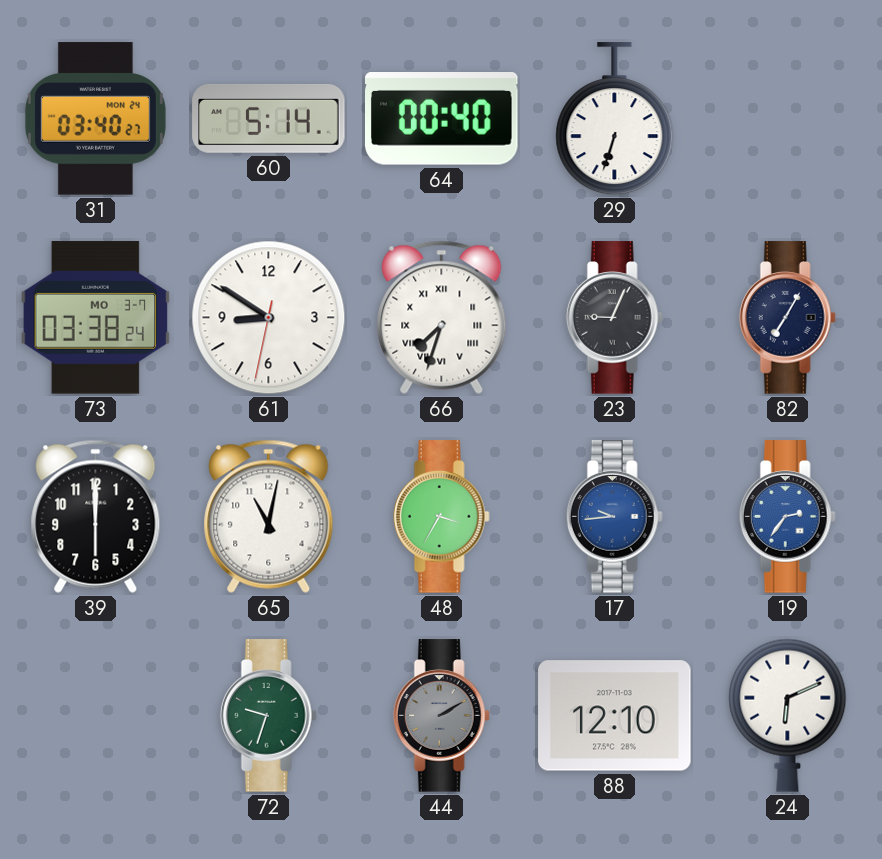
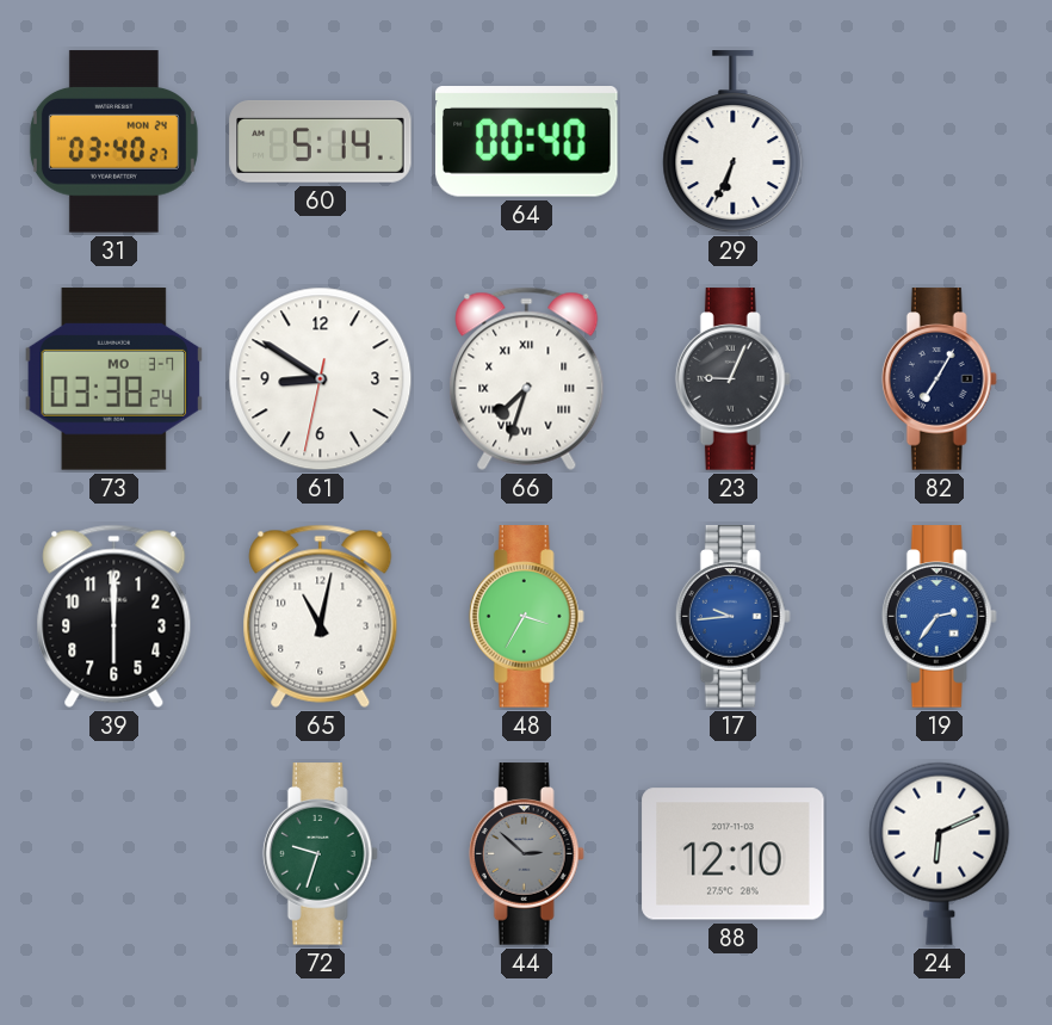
29: 6:33 -> 6:34 (734, 142)
44: 2:10 -> 2:52 (526, 854)
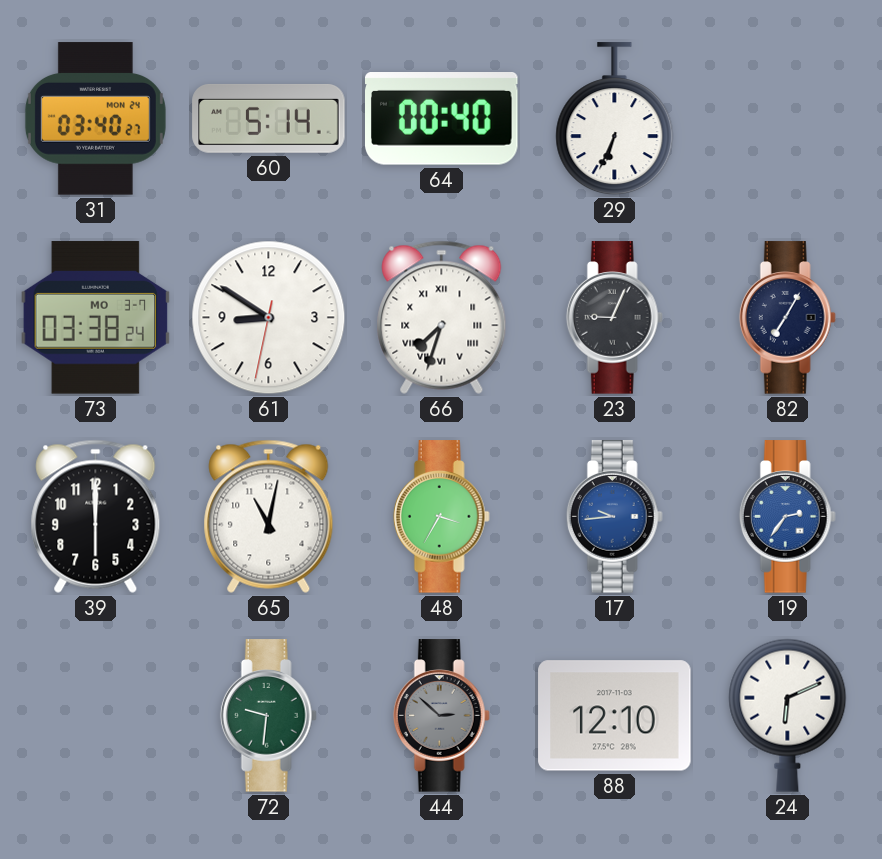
72: 9:33 -> 9:31 (268, 716)
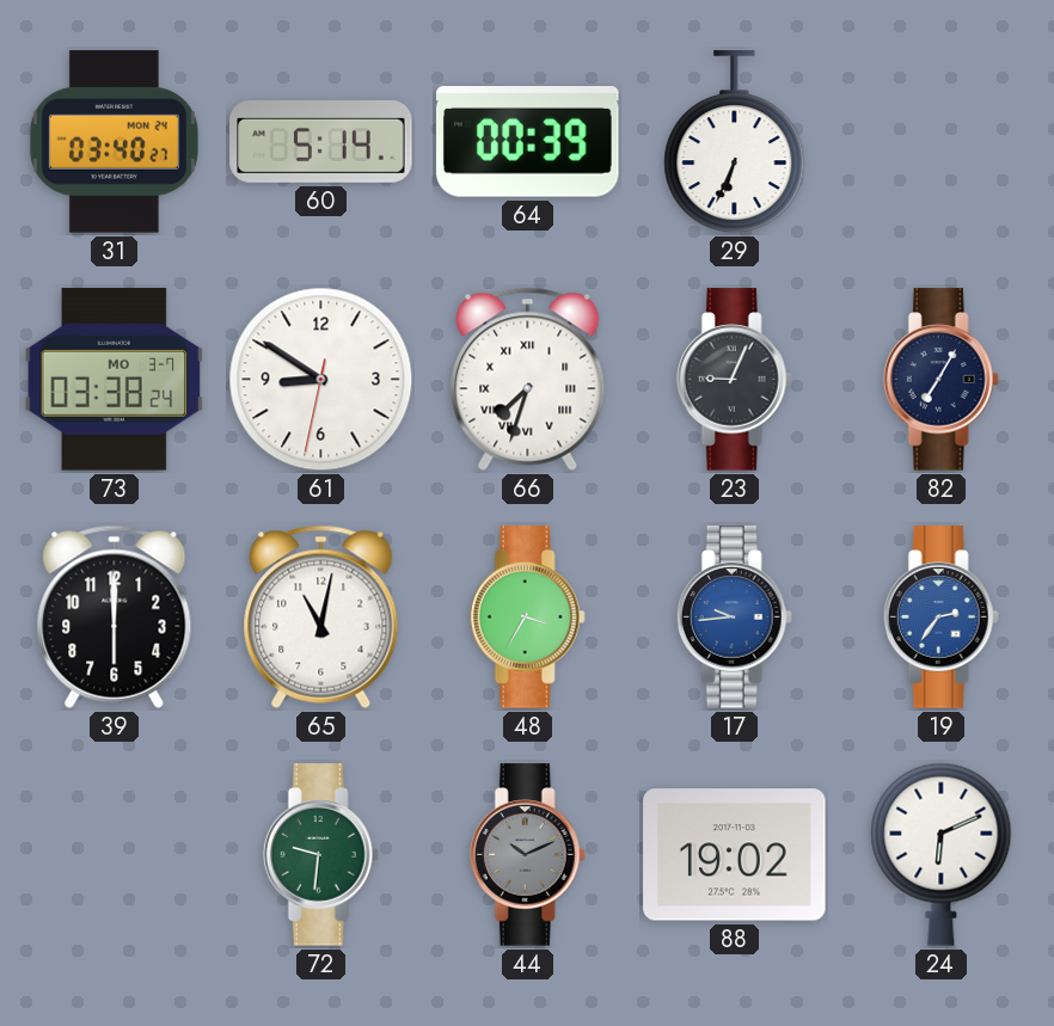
64: 00:40 -> 00:39 (528, 142)
44: 2:52 -> 10:11 (527, 855)
88: 12:10 -> 19:02 (735, 855)
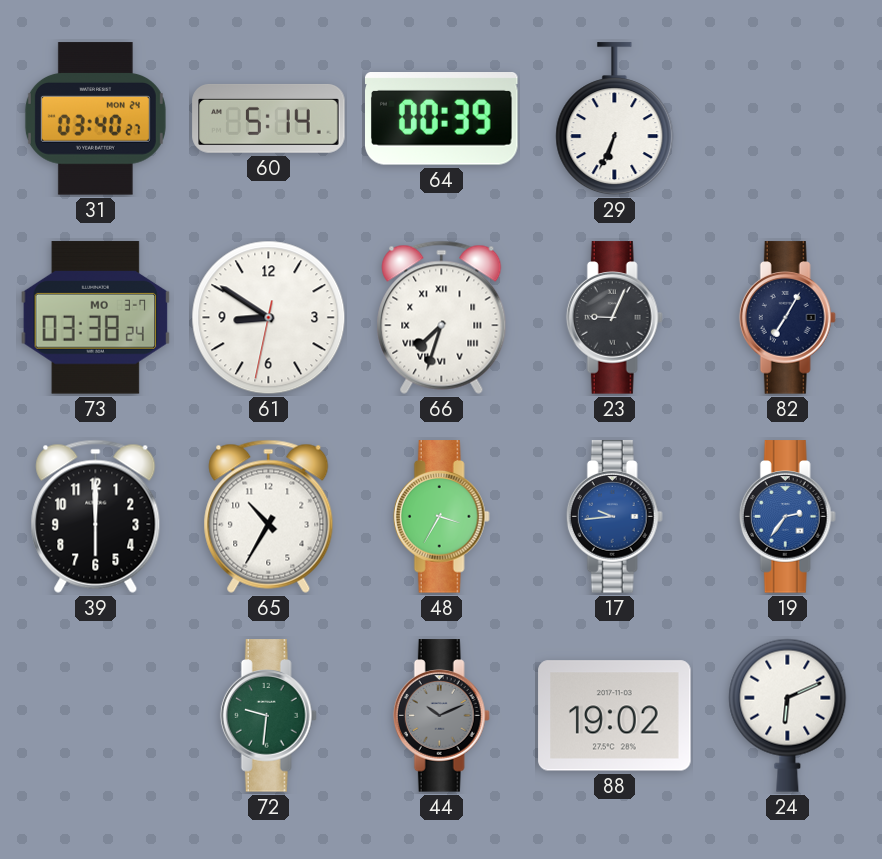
65: 11:02 -> 10:35 (269, 516)
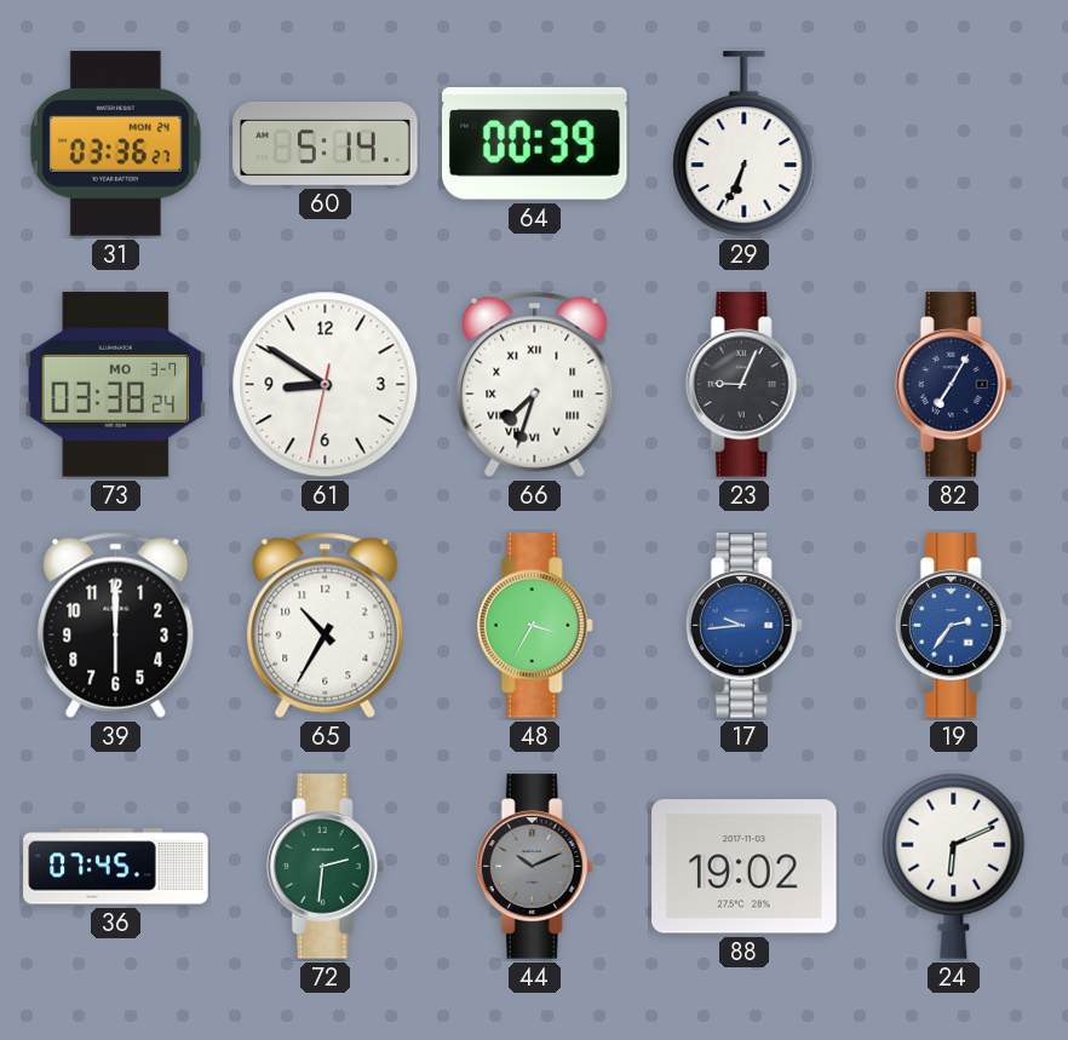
31: 03:40 -> 03:36 (115, 144)
36: none -> 07:45 (116, 867)
72: 9:31 -> 2:31 (325, 867)
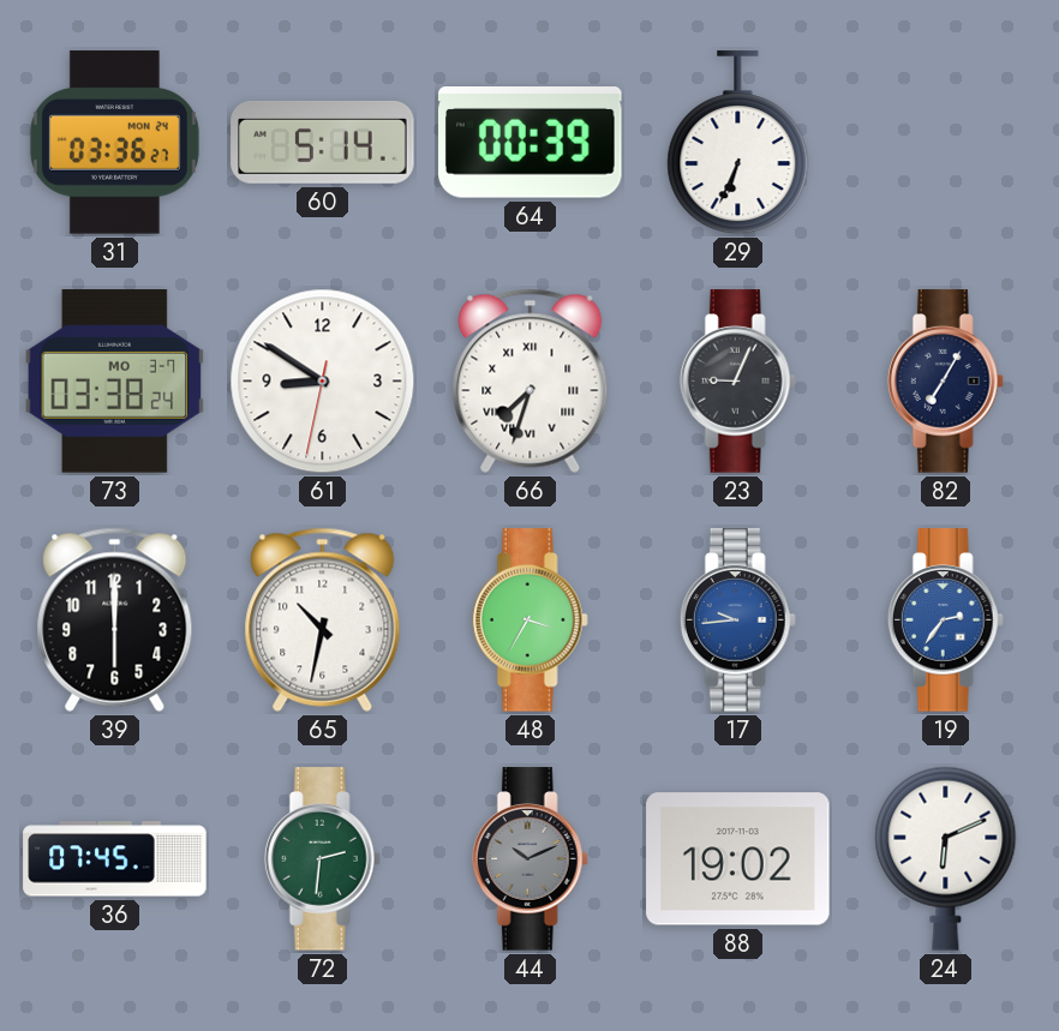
65: 10:35 -> 10:32 (323, 619)
